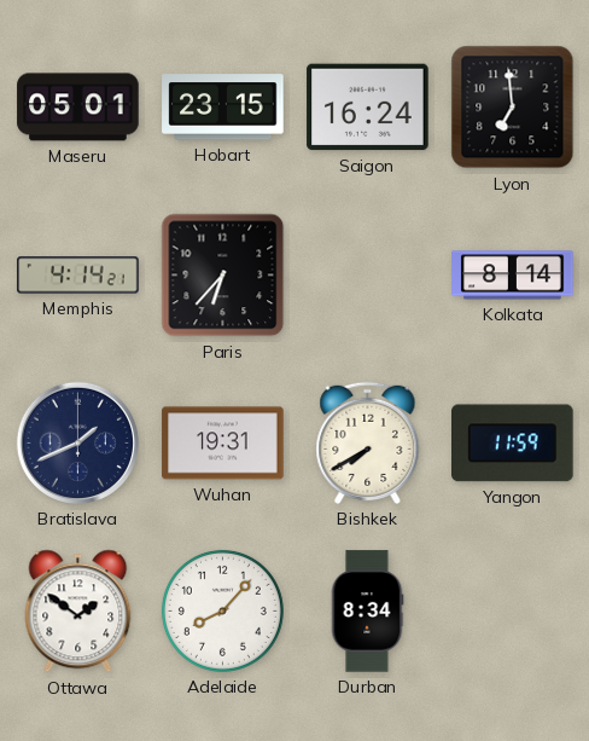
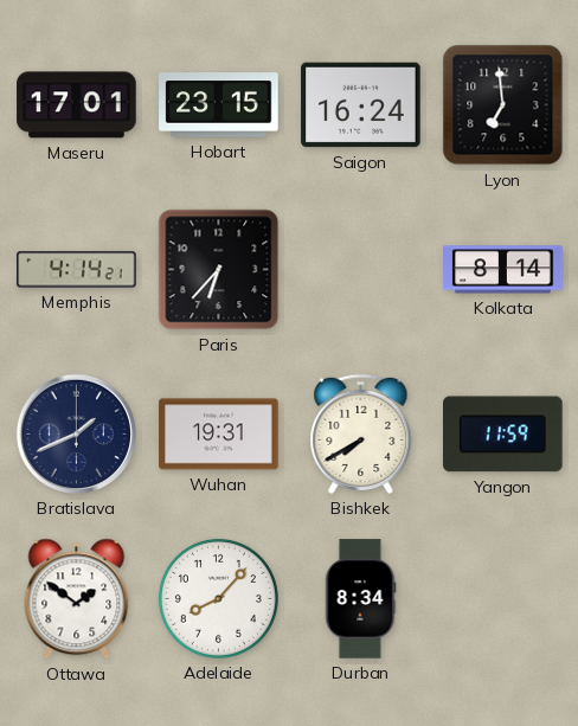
Maseru: 05:01 -> 17:01 (77, 105)
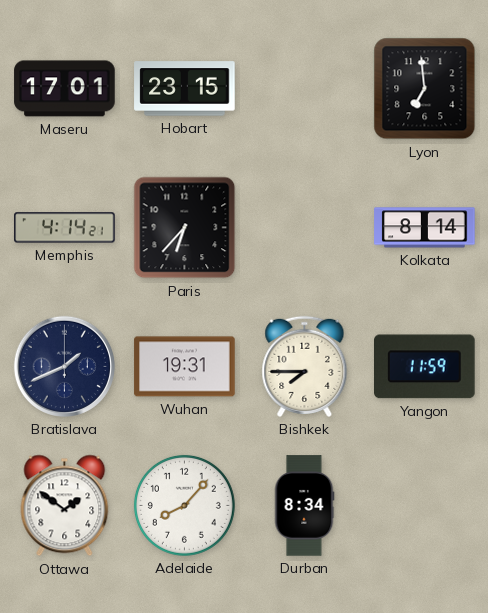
Saigon: 16:24 -> none (361, 105)
Bishkek: 7:40 -> 7:45 (305, 366)
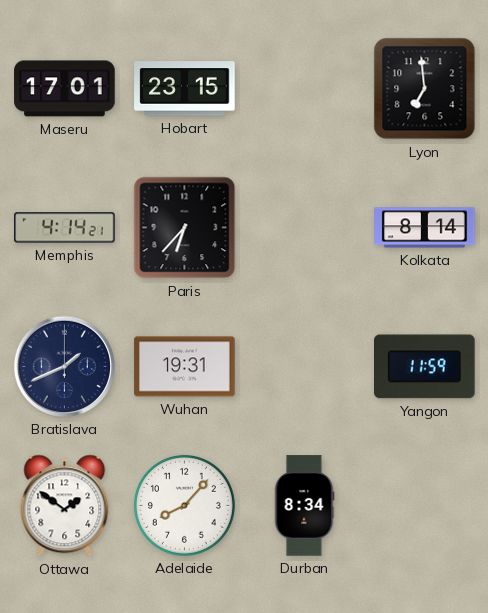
Bishkek: 7:45 -> none (305, 366)
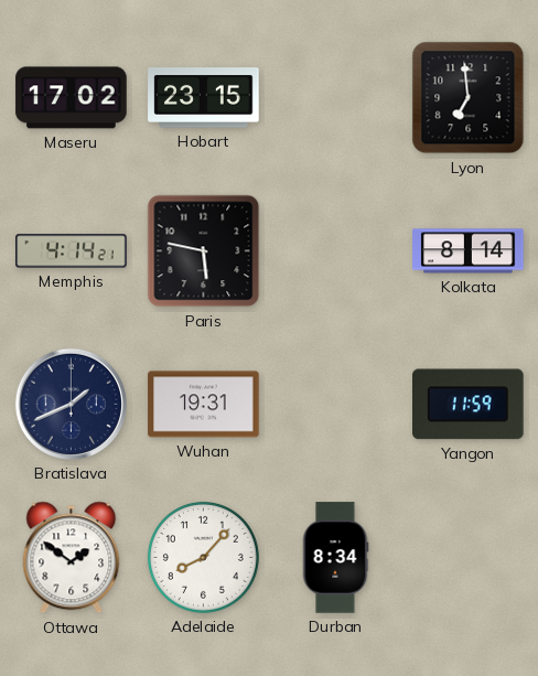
Maseru: 17:01 -> 17:02 (72, 98)
Paris: 6:37 -> 5:47 (204, 251)
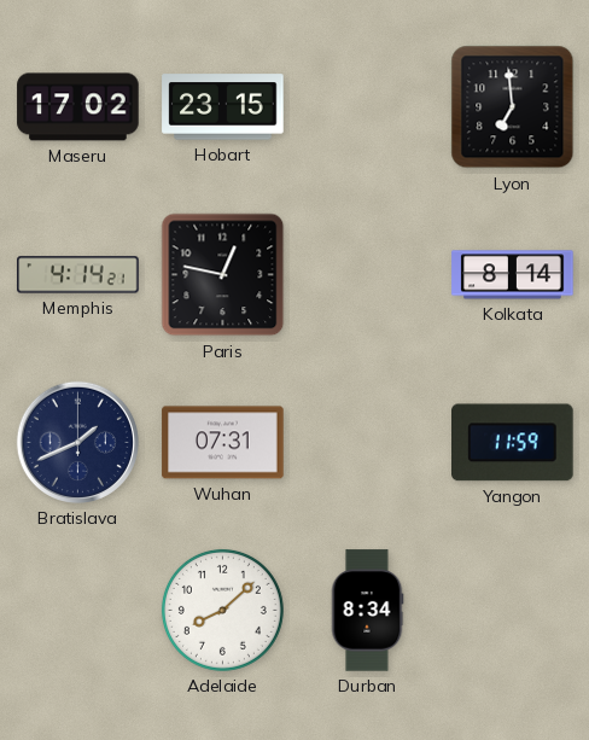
Paris: 5:47 -> 12:47 (223, 275)
Wuhan: 19:31 -> 07:31 (223, 443)
Ottawa: 1:51 -> none (72, 558)
Adelaide: 8:07 -> 8:08 (222, 610)
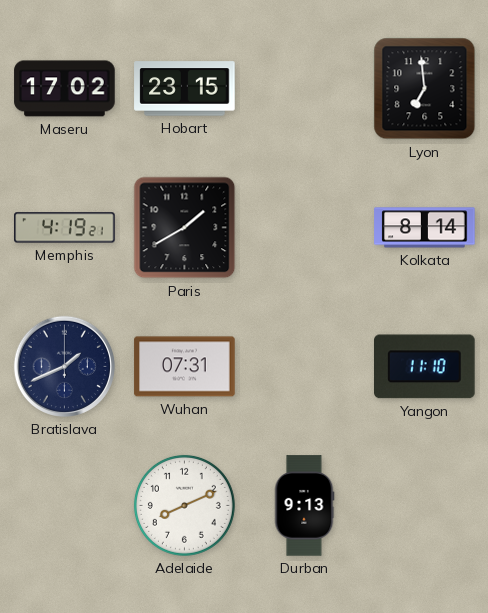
Memphis: 4:14 -> 4:19 (65, 228)
Paris: 12:47 -> 1:40 (185, 228)
Yangon: 11:59 -> 11:10 (425, 367)
Adelaide: 8:08 -> 8:11 (184, 505)
Durban: 8:34 -> 9:13 (304, 506)
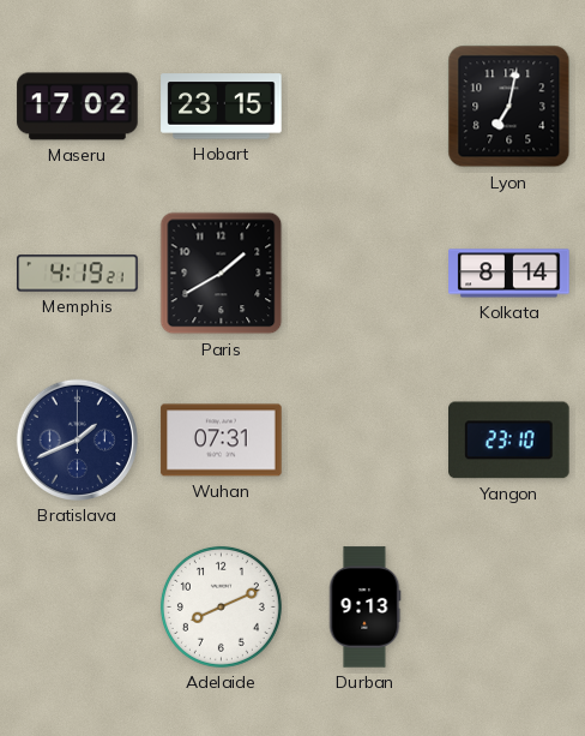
Lyon: 6:59 -> 7:02 (509, 107)
Yangon: 11:10 -> 23:10 (509, 441)
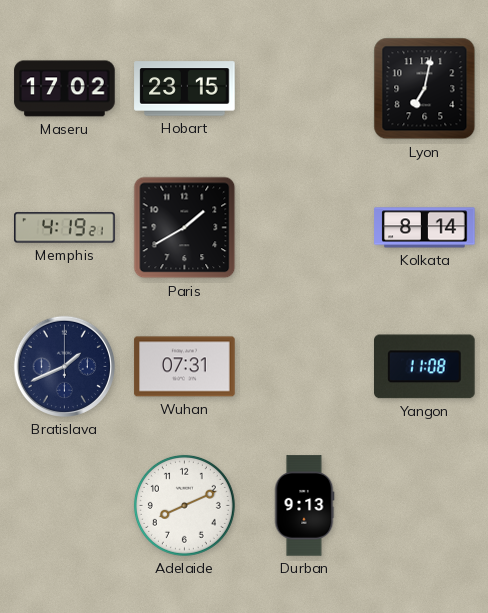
Yangon: 23:10 -> 11:08 (425, 367)
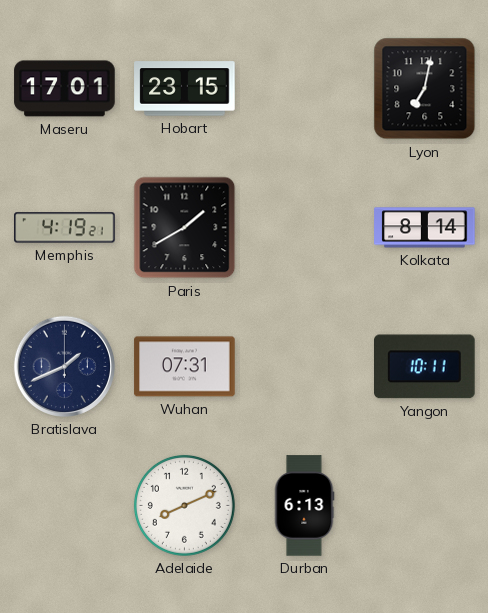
Maseru: 17:02 -> 17:01 (65, 89)
Yangon: 11:08 -> 10:11 (425, 367)
Durban: 9:13 -> 6:13 (304, 506)
